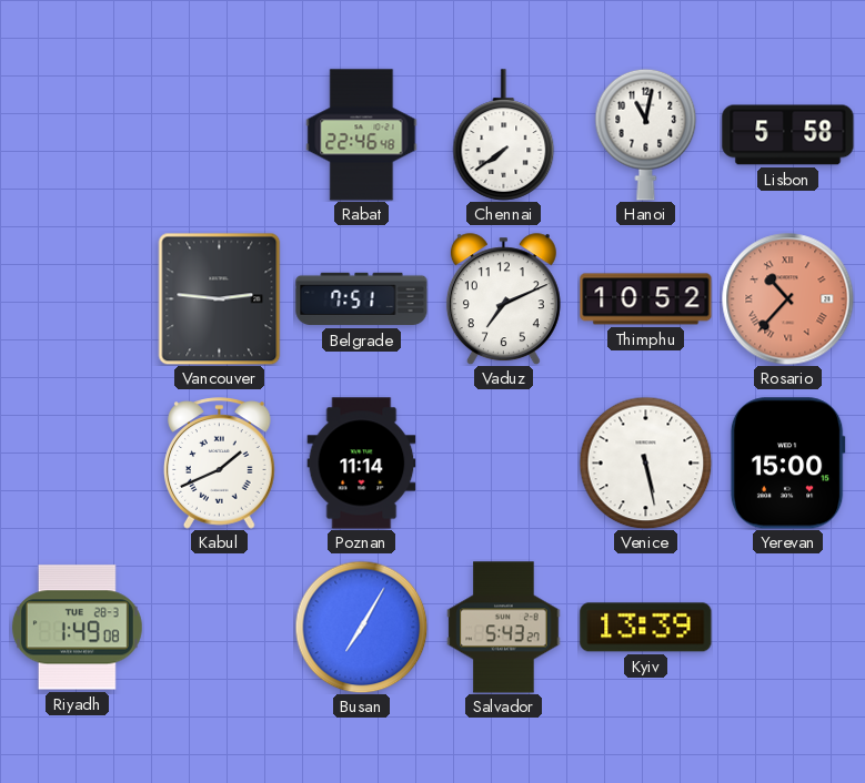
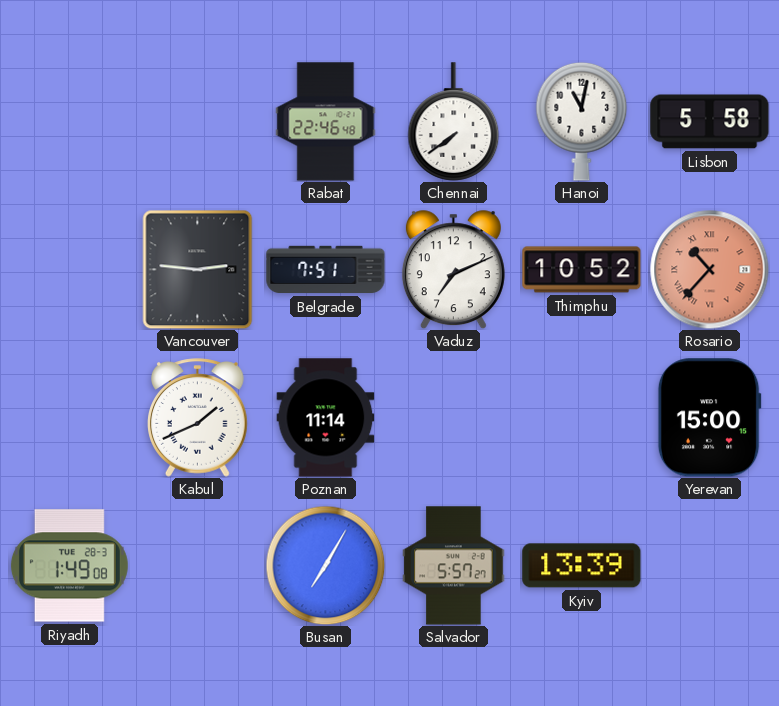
Venice: 5:28 -> none (645, 462)
Salvador: 5:43 -> 5:57 (454, 566)
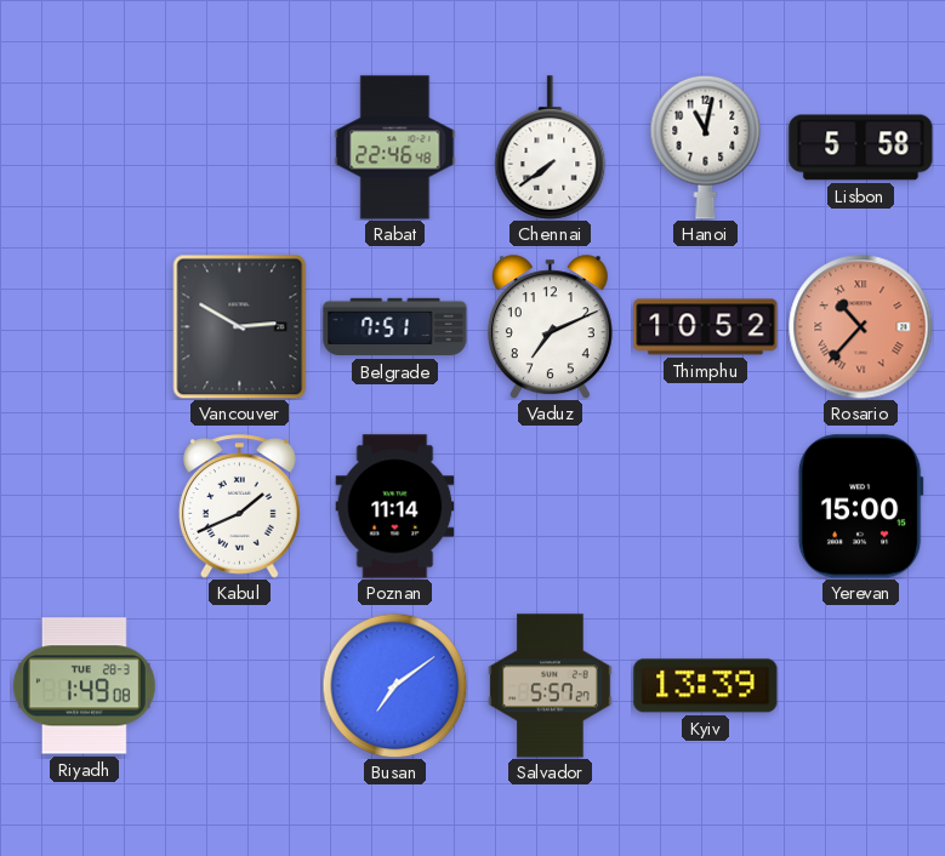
Vancouver: 2:46 -> 2:50 (240, 326)
Busan: 7:05 -> 7:09 (394, 685)
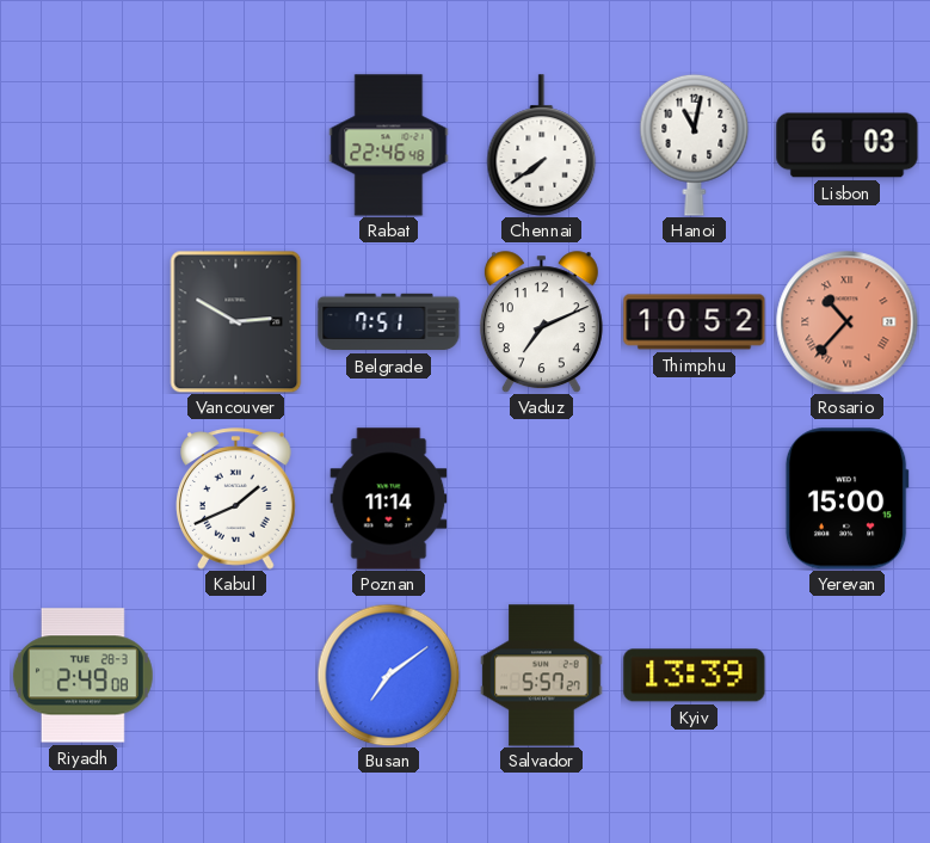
Lisbon: 5:58 -> 6:03 (848, 146)
Riyadh: 1:49 -> 2:49 (82, 676)
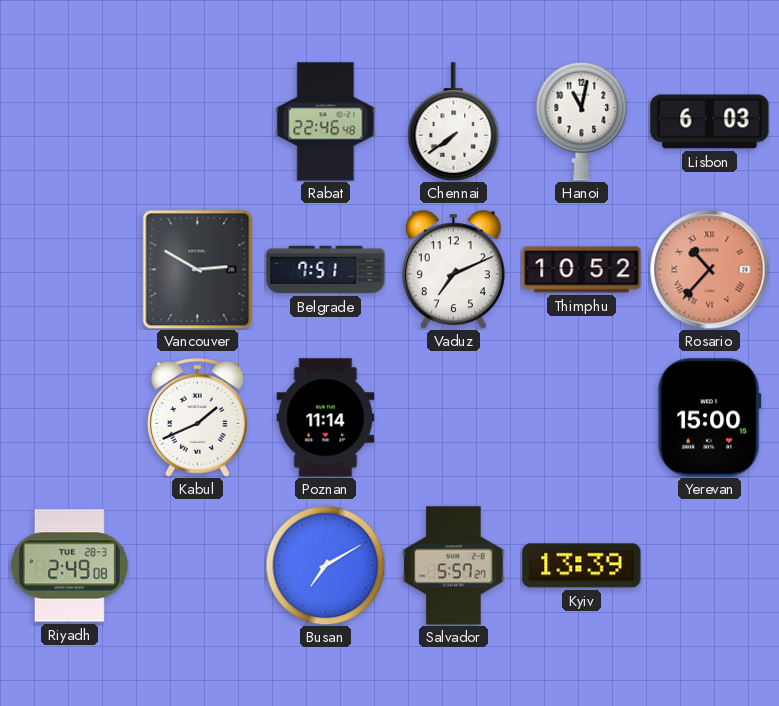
Busan: 7:09 -> 7:10 (325, 565)
